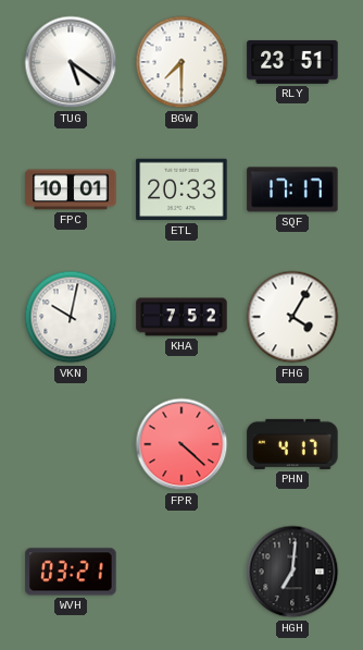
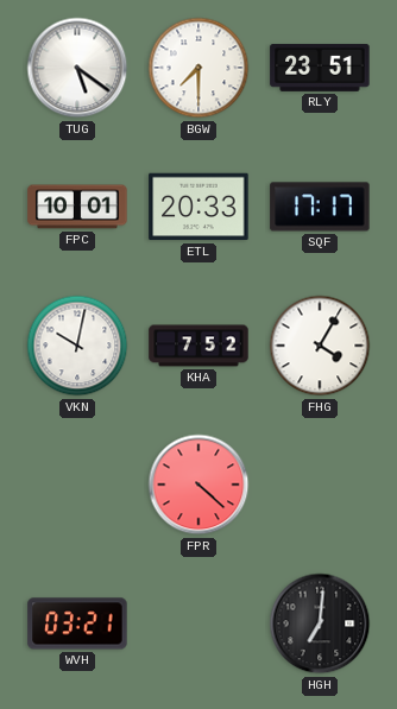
PHN: 4:17 -> none (292, 444)
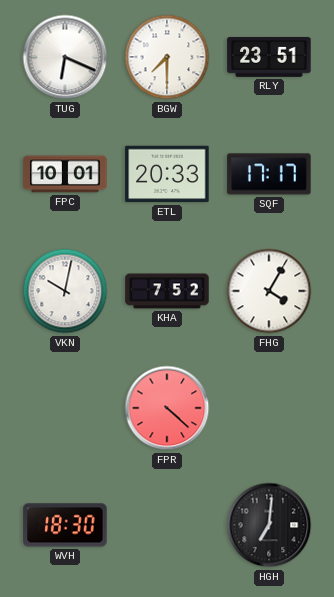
TUG: 5:21 -> 6:19 (65, 57)
WVH: 03:21 -> 18:30 (65, 525)
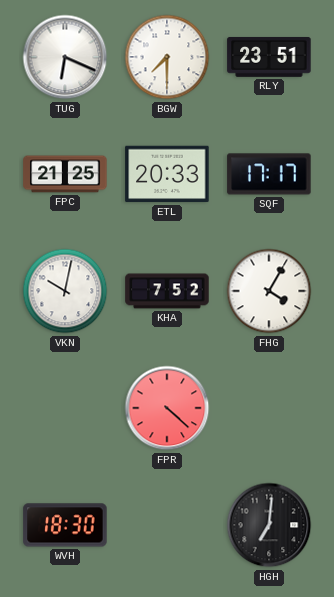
FPC: 10:01 -> 21:25 (65, 174)
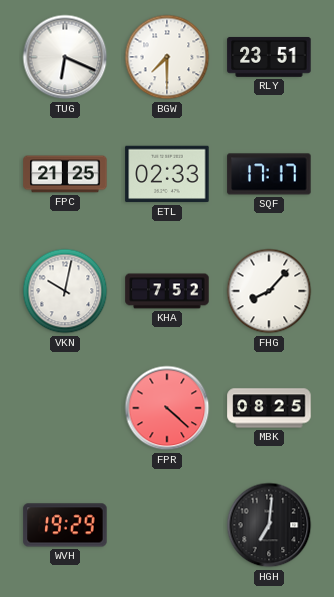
ETL: 20:33 -> 02:33 (167, 174)
FHG: 4:05 -> 8:07 (269, 291)
MBK: none -> 08:25 (269, 408)
WVH: 18:30 -> 19:29 (65, 525)
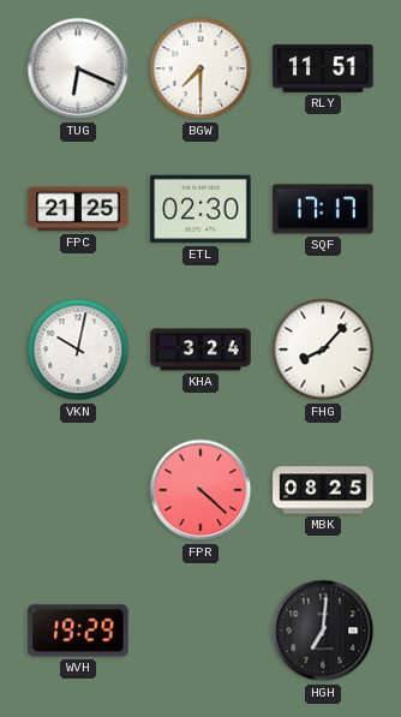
RLY: 23:51 -> 11:51 (323, 68)
ETL: 02:33 -> 02:30 (200, 209)
KHA: 7:52 -> 3:24 (200, 349)
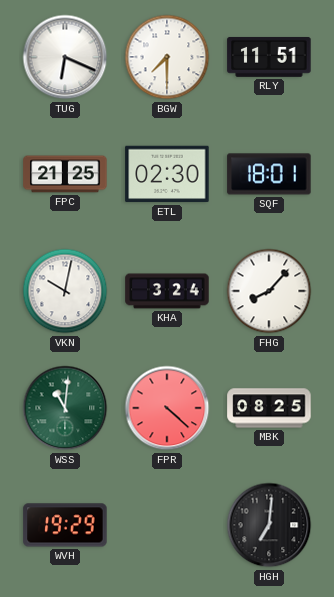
SQF: 17:17 -> 18:01 (269, 174)
WSS: none -> 11:01 (65, 408)
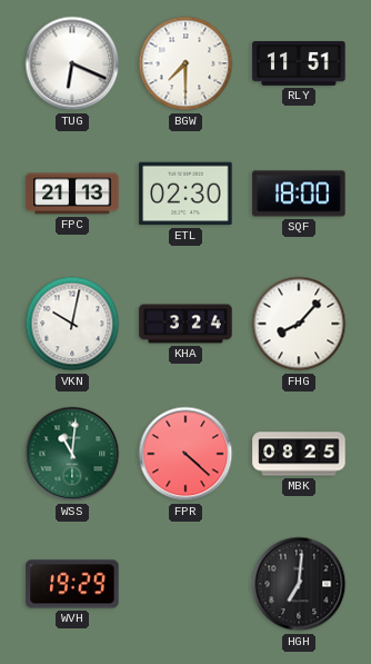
FPC: 21:25 -> 21:13 (72, 194)
SQF: 18:01 -> 18:00 (299, 194)
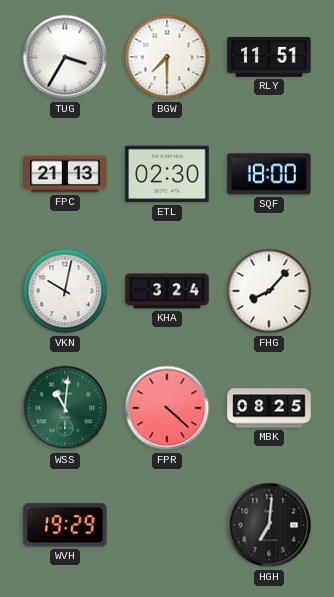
TUG: 6:19 -> 3:35 (65, 57)
